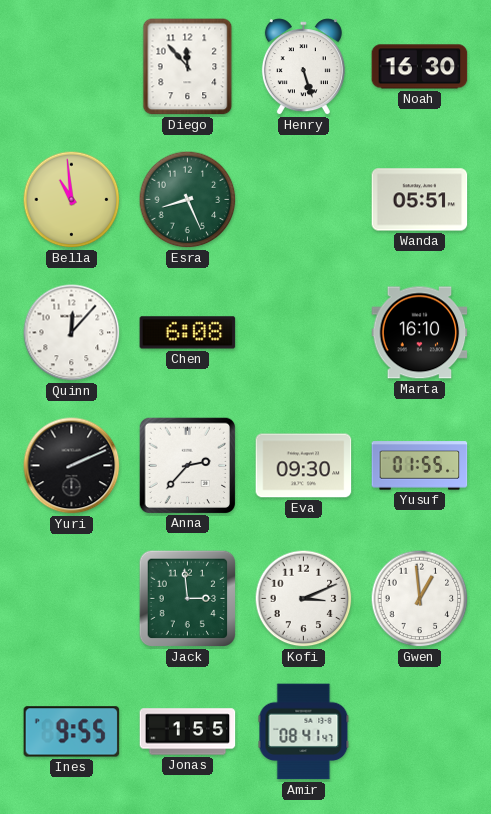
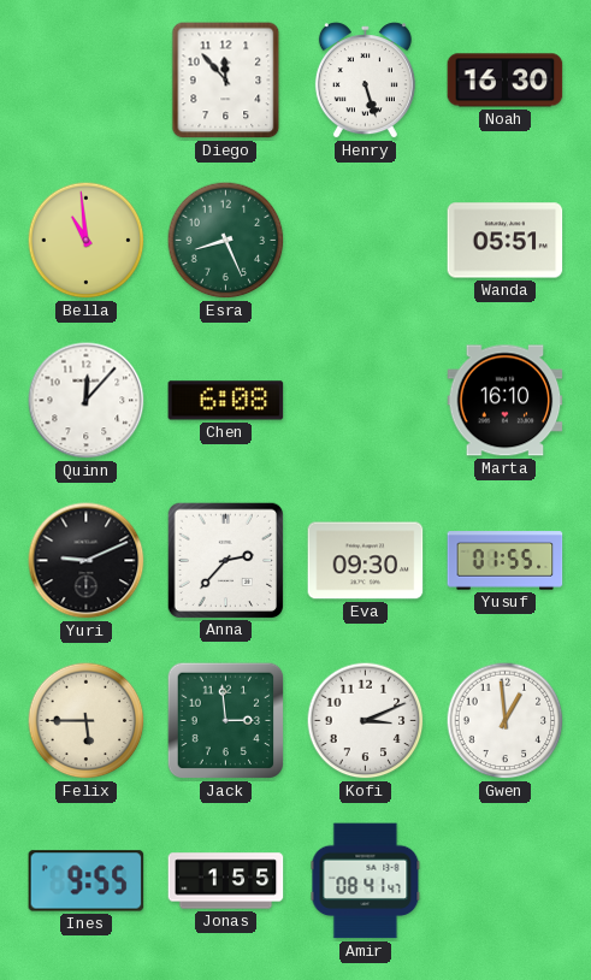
Yuri: 2:11 -> 9:11 (87, 561)
Felix: none -> 5:45 (87, 721)
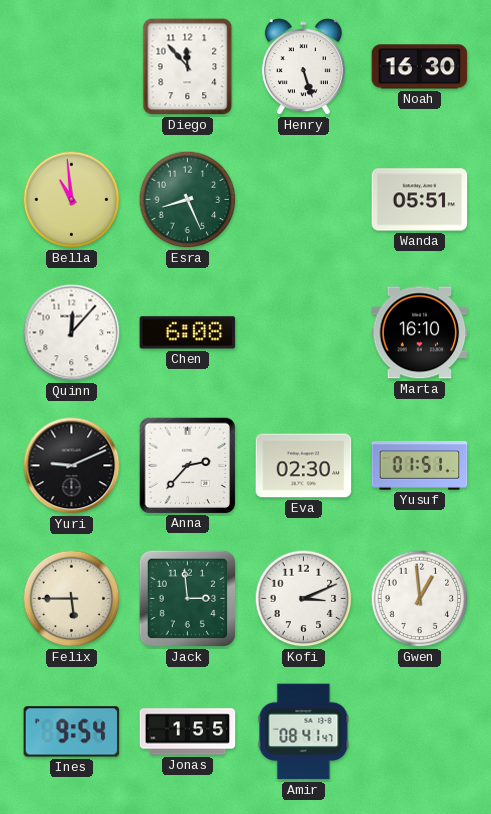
Eva: 09:30 -> 02:30 (304, 466)
Yusuf: 01:55 -> 01:51 (420, 466)
Ines: 9:55 -> 9:54 (72, 732)
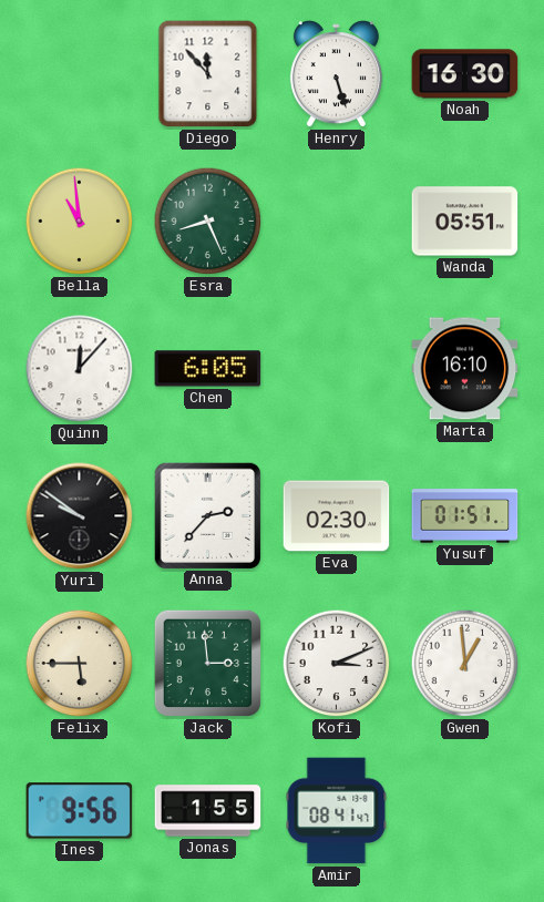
Chen: 6:08 -> 6:05 (208, 369)
Yuri: 9:11 -> 9:51 (80, 516)
Ines: 9:54 -> 9:56 (80, 811)
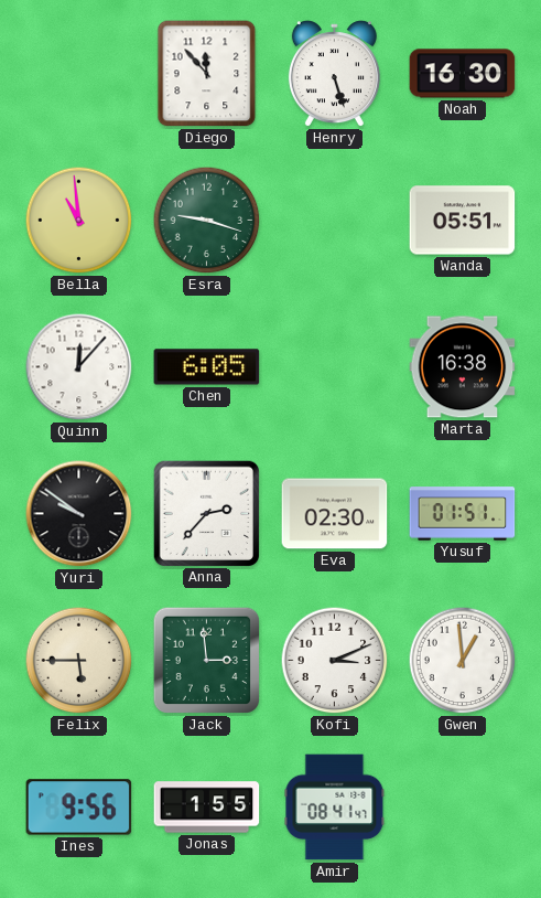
Esra: 8:26 -> 9:18 (207, 221)
Marta: 16:10 -> 16:38 (463, 367)
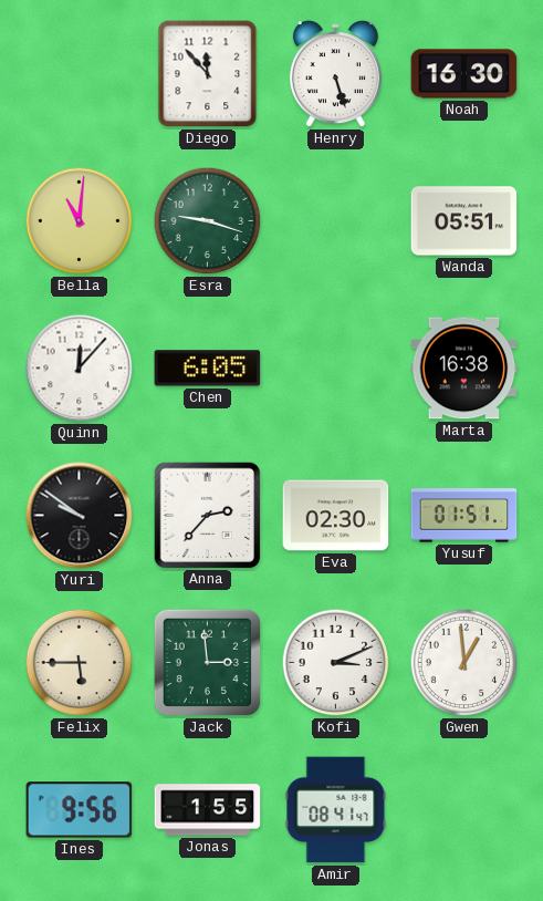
Bella: 10:59 -> 11:01 (80, 221)
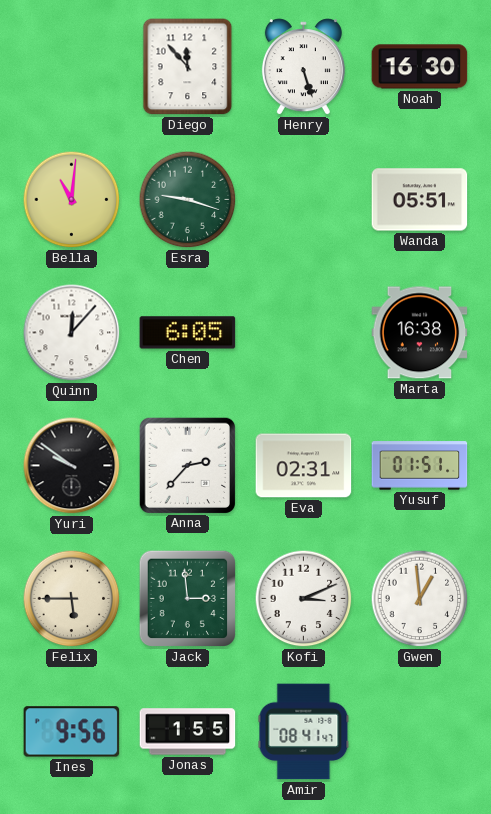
Eva: 02:30 -> 02:31 (304, 466)
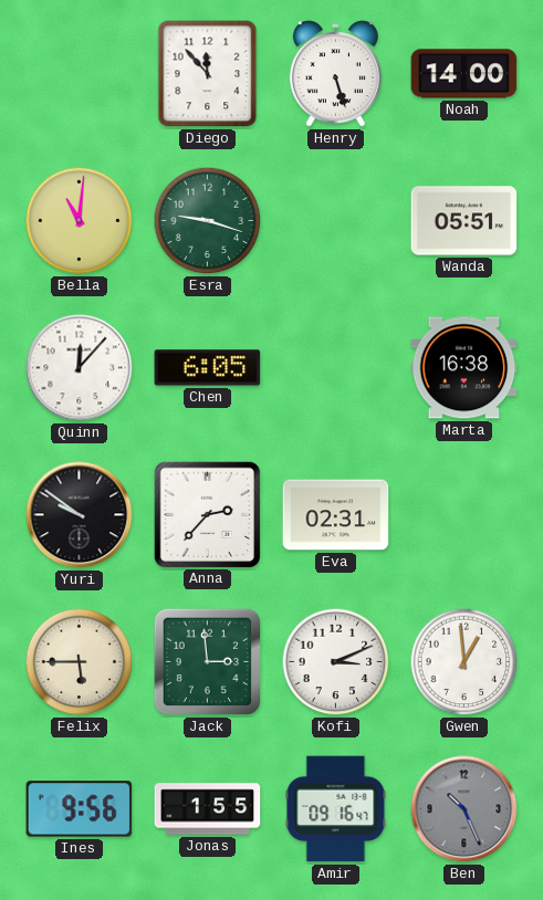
Noah: 16:30 -> 14:00 (464, 74)
Yusuf: 01:51 -> none (420, 466)
Amir: 08:41 -> 09:16 (336, 809)
Ben: none -> 10:26 (464, 809)
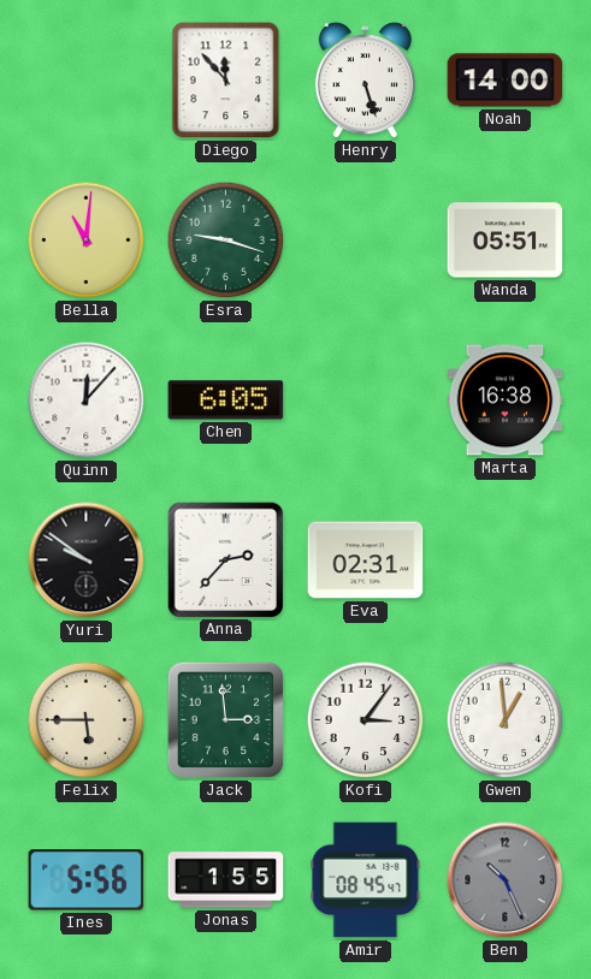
Kofi: 3:11 -> 3:06 (366, 720)
Ines: 9:56 -> 5:56 (87, 880)
Amir: 09:16 -> 08:45 (366, 880)
